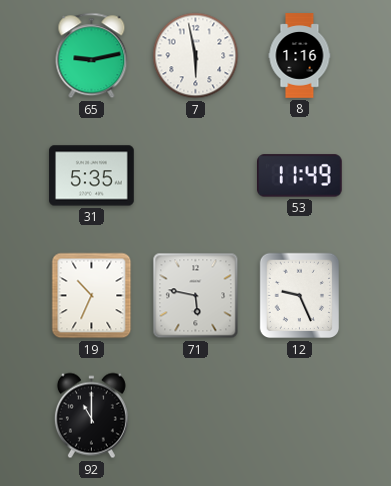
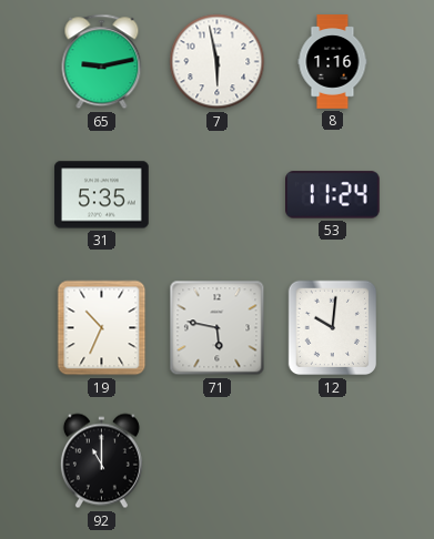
53: 11:49 -> 11:24 (333, 195)
12: 9:26 -> 10:01 (333, 328)
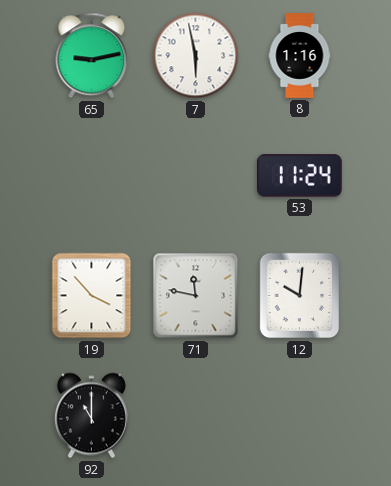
31: 5:35 -> none (102, 195)
19: 10:34 -> 3:53 (92, 296)
71: 5:47 -> 11:47 (196, 296)
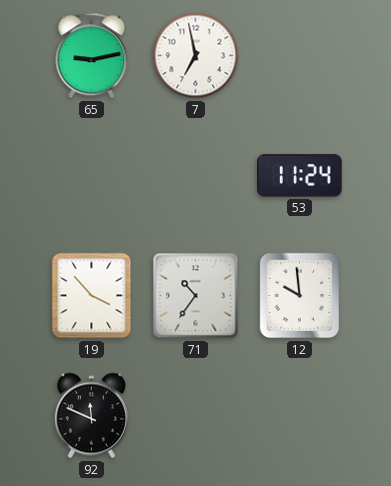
7: 5:58 -> 6:58 (196, 56)
8: 1:16 -> none (300, 56)
71: 11:47 -> 10:36 (196, 296)
12: 10:01 -> 9:59 (300, 296)
92: 11:00 -> 11:49 (91, 416)
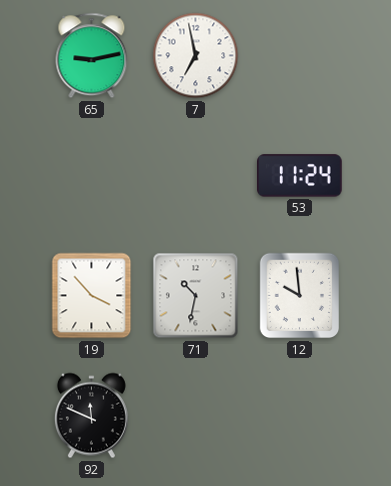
71: 10:36 -> 10:32 (196, 296)
